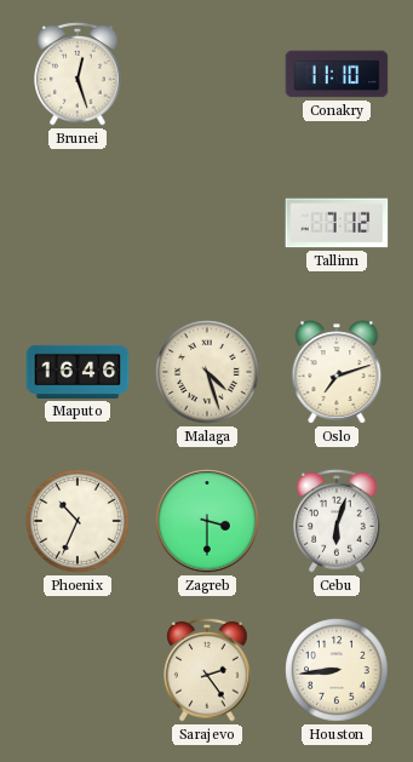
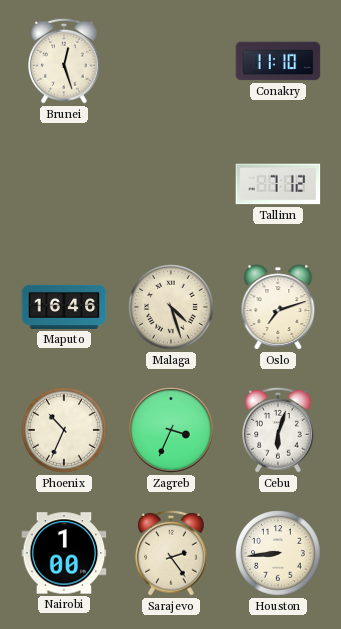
Zagreb: 3:30 -> 3:34 (171, 430)
Nairobi: none -> 1:00 (64, 553)
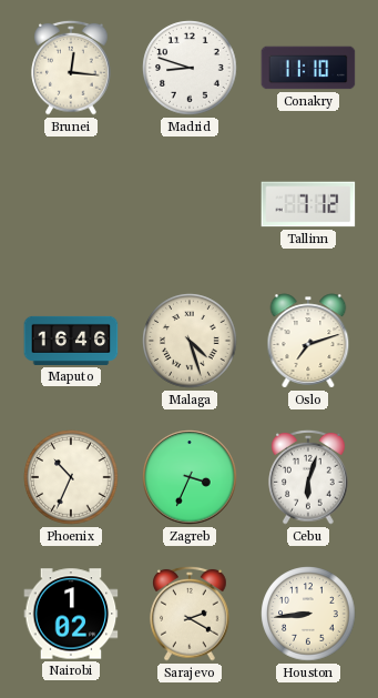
Brunei: 12:27 -> 12:16 (71, 68)
Madrid: none -> 8:48 (190, 68)
Nairobi: 1:00 -> 1:02 (71, 614)
Sarajevo: 2:24 -> 2:20 (190, 614)
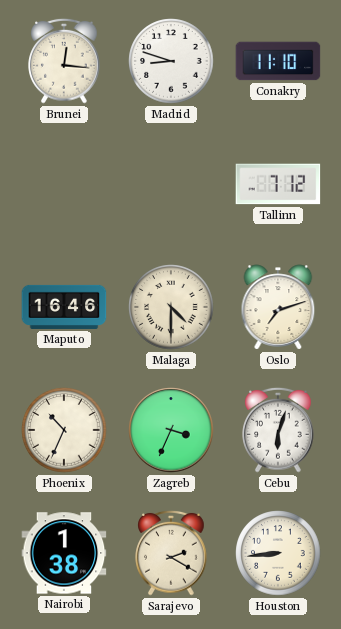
Malaga: 4:27 -> 4:30 (171, 307)
Nairobi: 1:02 -> 1:38 (64, 553)
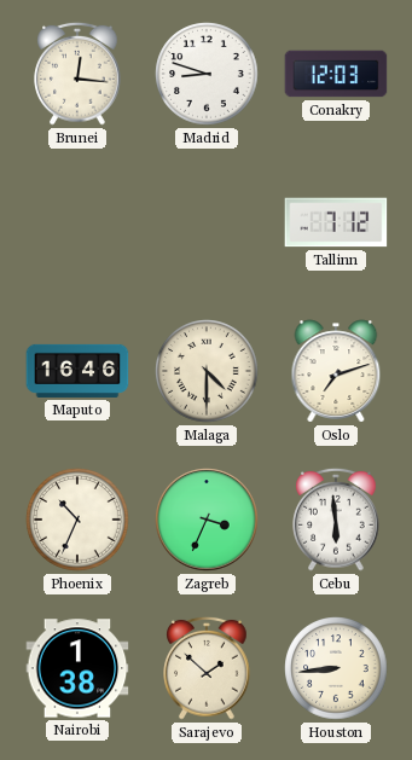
Conakry: 11:10 -> 12:03 (336, 74)
Cebu: 6:03 -> 5:59 (336, 520)
Sarajevo: 2:20 -> 1:52 (207, 668)
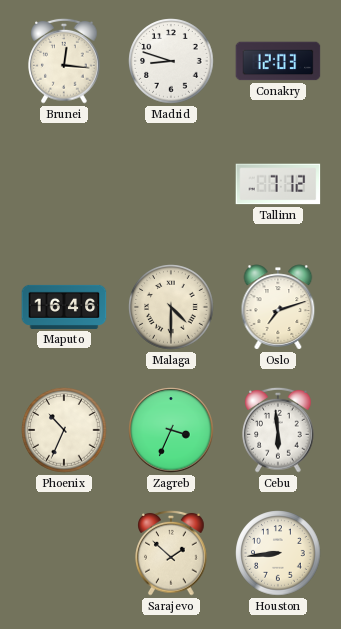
Nairobi: 1:38 -> none (77, 668)
